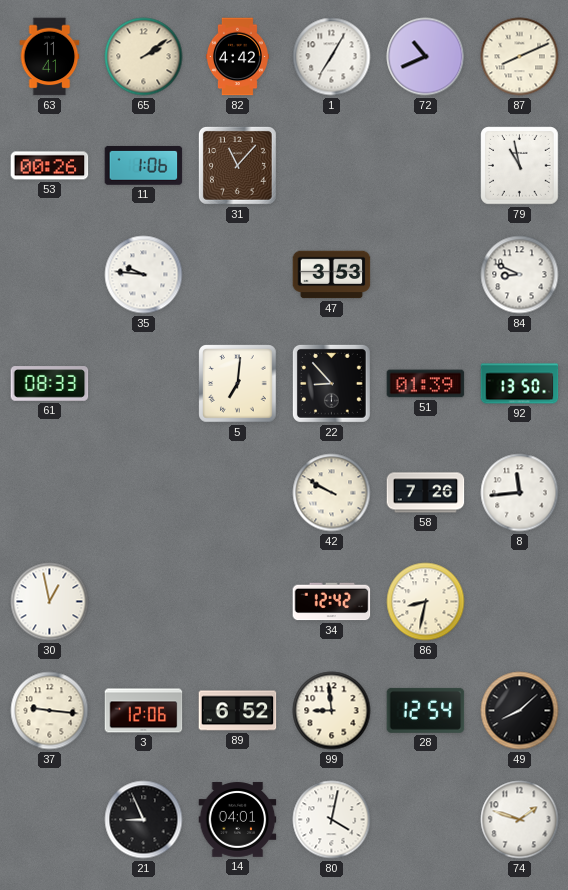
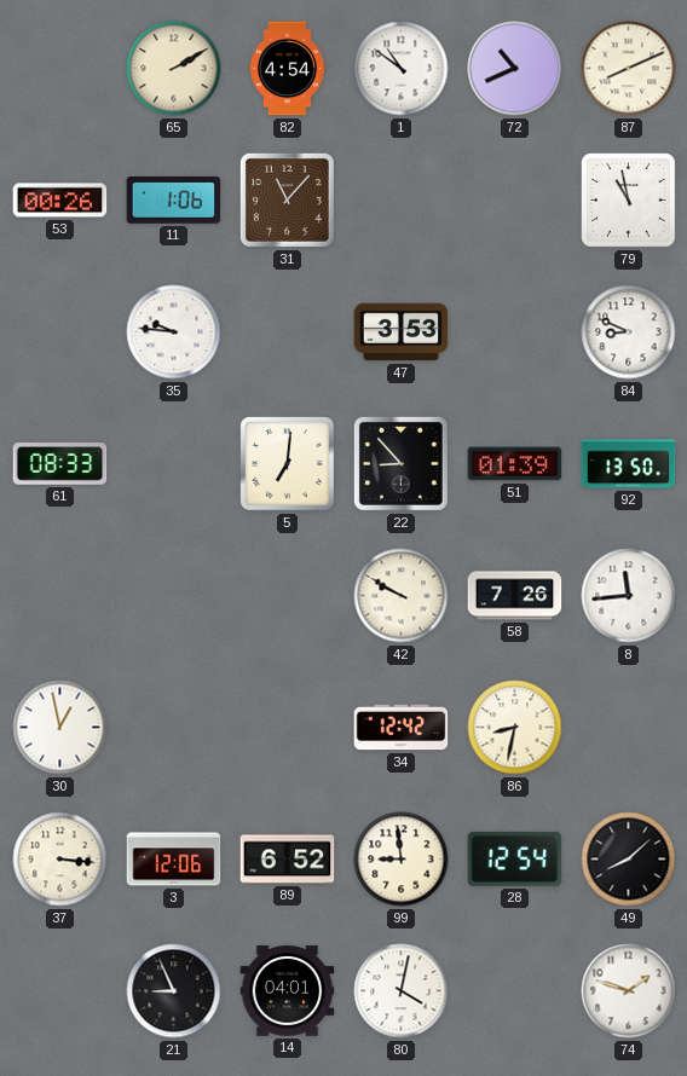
63: 11:41 -> none (50, 57)
65: 2:09 -> 2:10 (174, 69)
82: 4:42 -> 4:54 (287, 69)
1: 7:05 -> 10:51 (402, 69)
37: 9:16 -> 3:16 (60, 860)
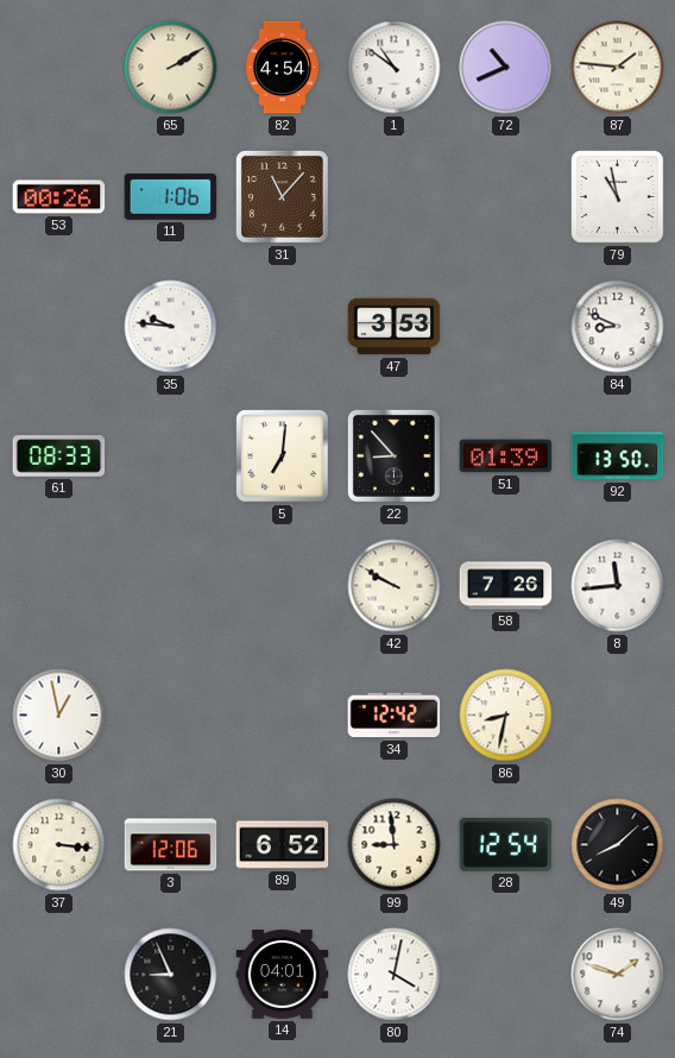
87: 8:11 -> 1:46 (618, 68)
